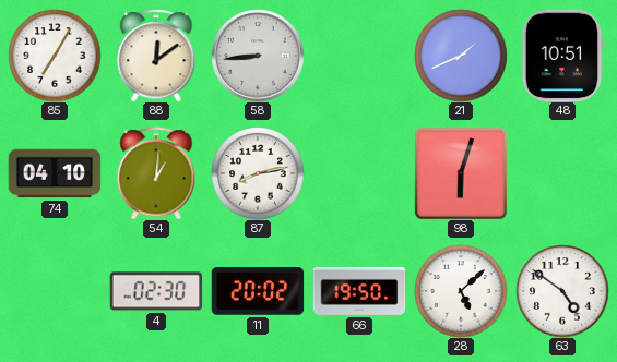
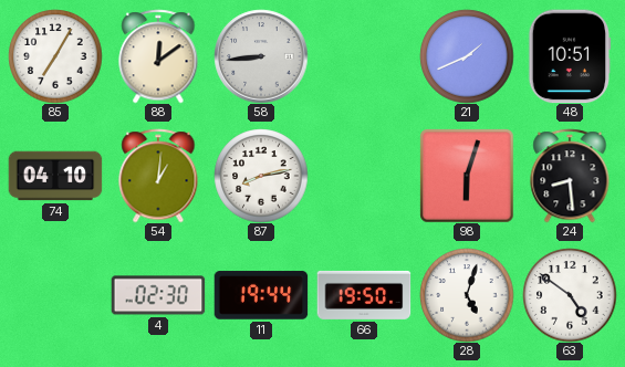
24: none -> 8:29 (570, 176)
11: 20:02 -> 19:44 (261, 295)
28: 5:08 -> 5:03 (467, 295)
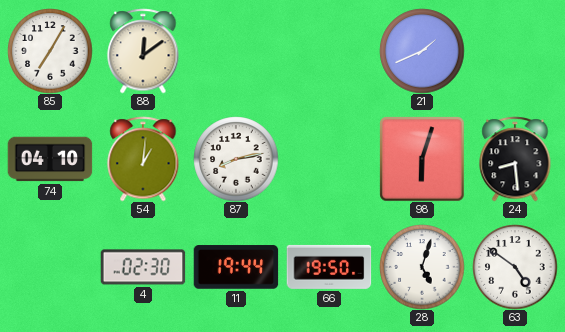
58: 8:44 -> none (261, 56)
48: 10:51 -> none (570, 56)
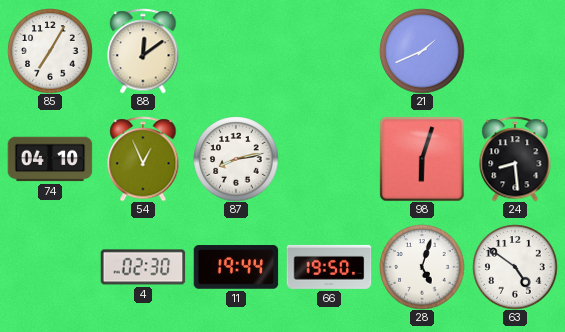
54: 1:01 -> 12:56 (143, 159)
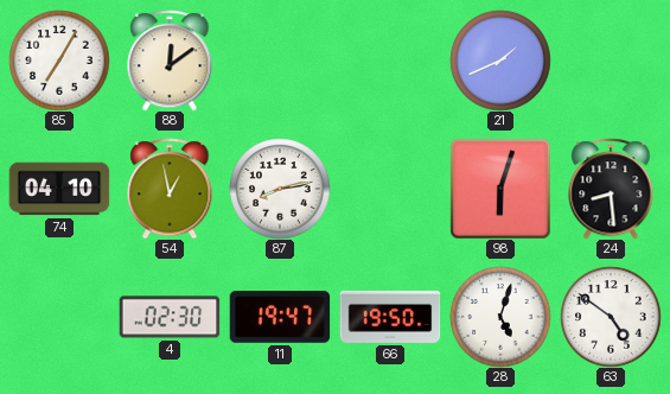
54: 12:56 -> 12:58 (170, 189)
11: 19:44 -> 19:47 (280, 317)
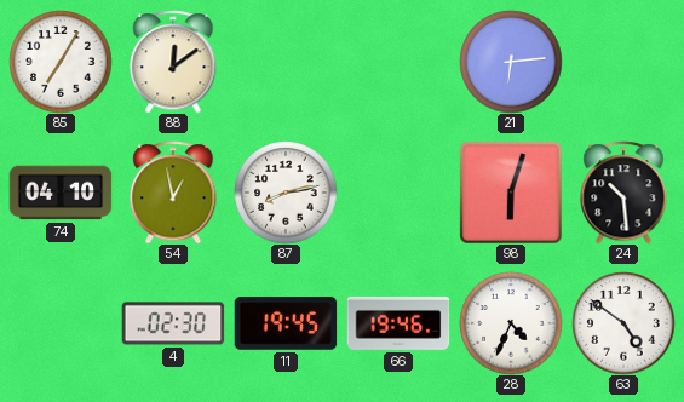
21: 1:41 -> 6:14 (511, 62)
24: 8:29 -> 10:29 (623, 193)
11: 19:47 -> 19:45 (286, 323)
66: 19:50 -> 19:46 (398, 323)
28: 5:03 -> 4:34 (511, 323)
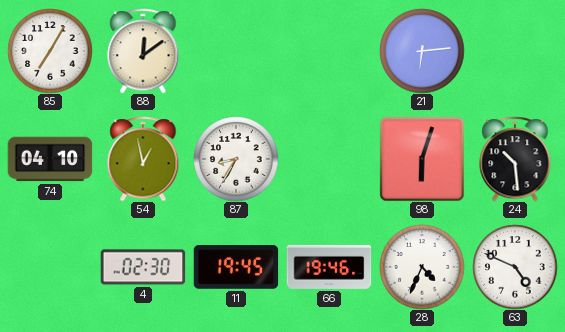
87: 8:13 -> 8:35 (236, 159)
63: 4:51 -> 4:49 (515, 267)
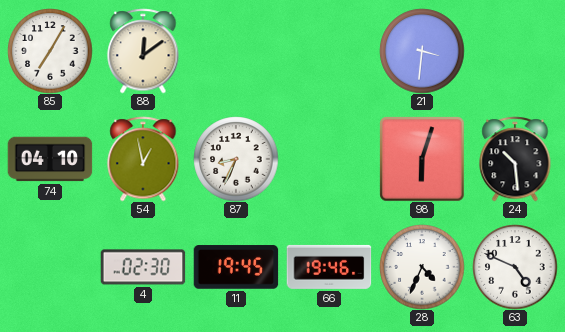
21: 6:14 -> 3:31 (422, 51)
87: 8:35 -> 8:34 (236, 159)
